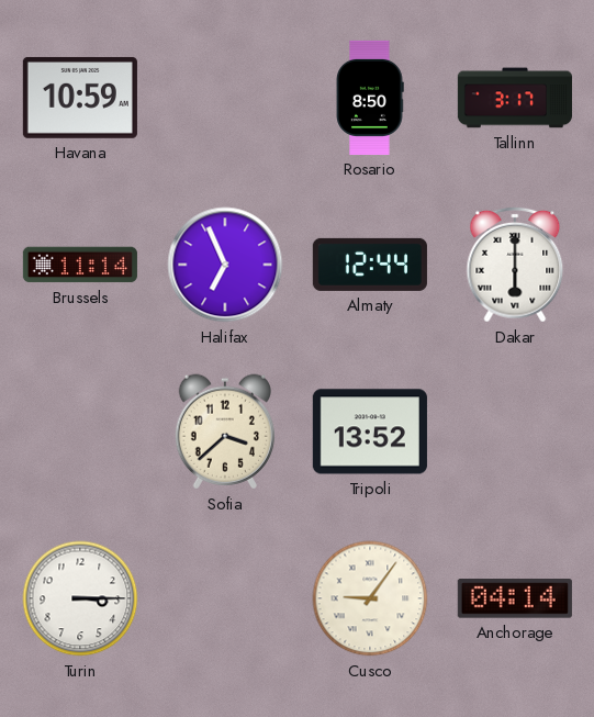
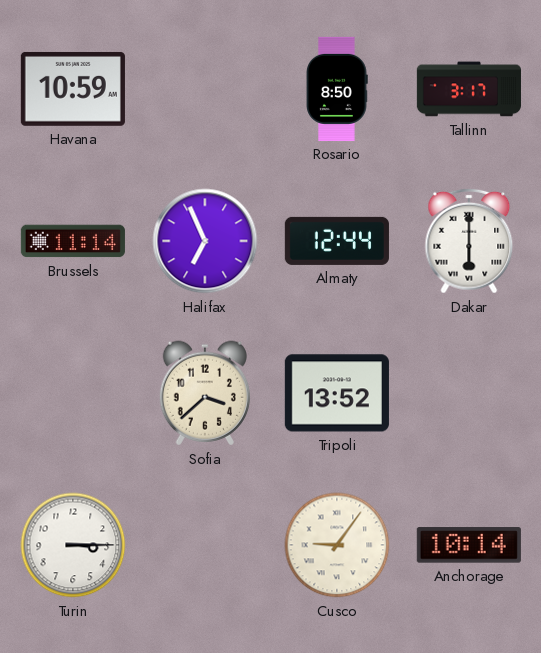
Anchorage: 04:14 -> 10:14 (469, 545)
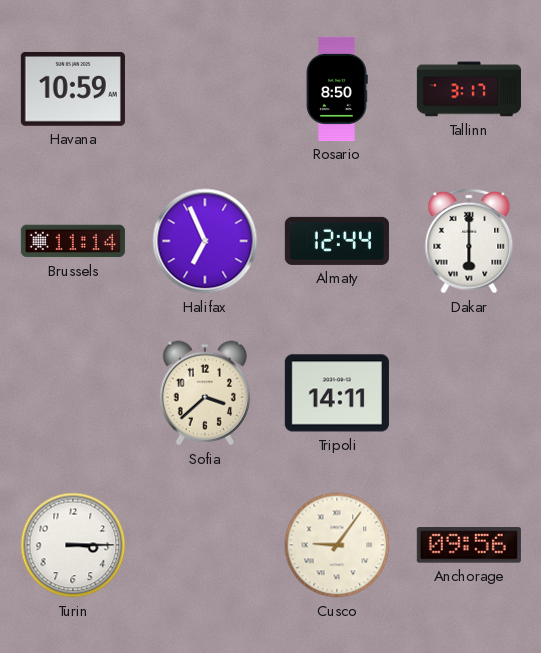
Tripoli: 13:52 -> 14:11 (337, 393)
Anchorage: 10:14 -> 09:56 (469, 545)
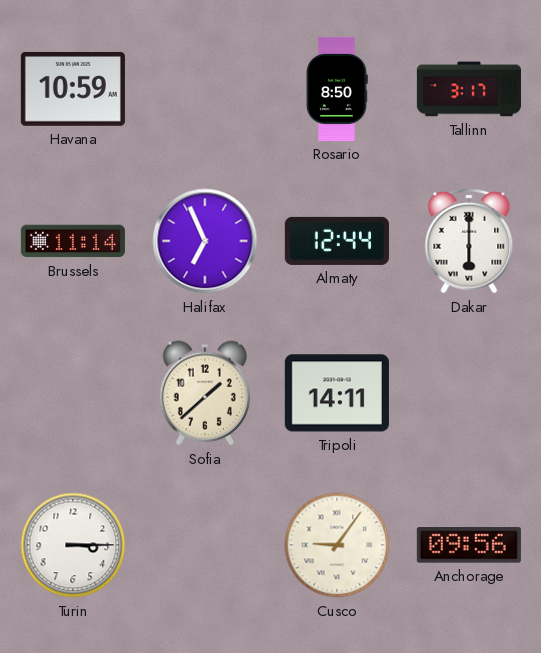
Sofia: 3:38 -> 1:38 (205, 393)
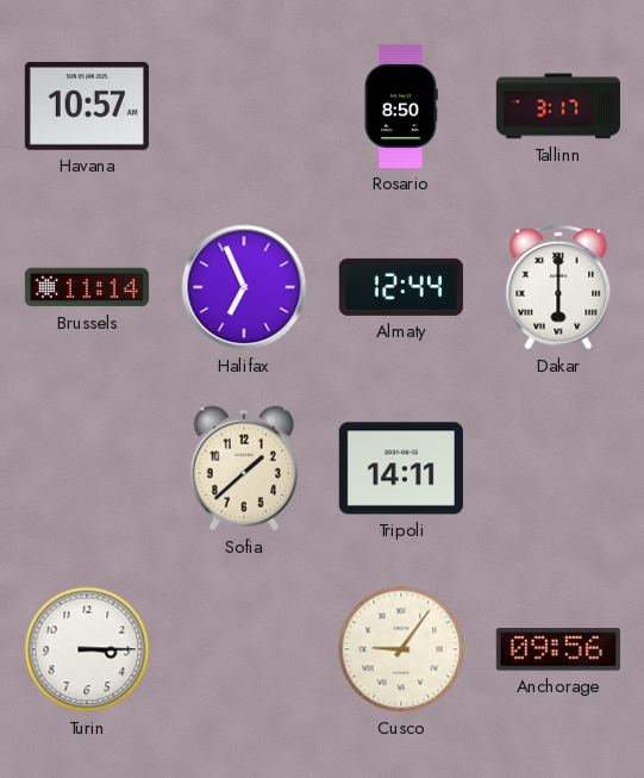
Havana: 10:59 -> 10:57 (87, 106)
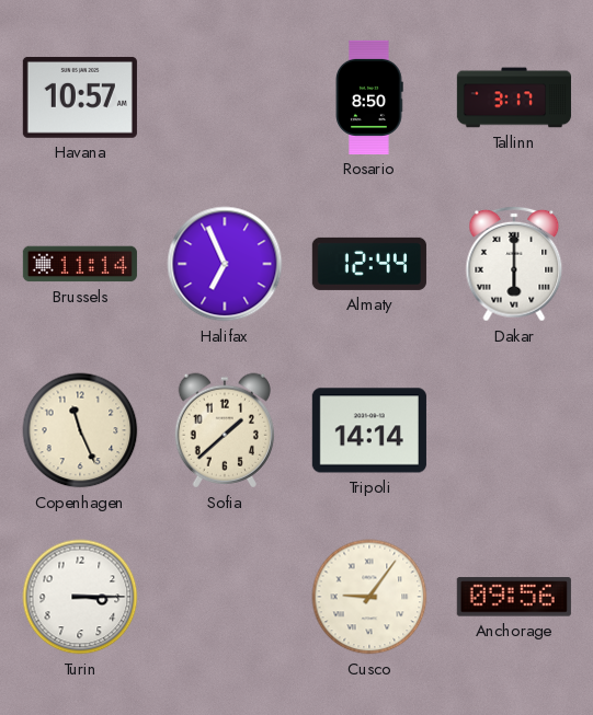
Copenhagen: none -> 11:26 (80, 430)
Tripoli: 14:11 -> 14:14 (369, 430)
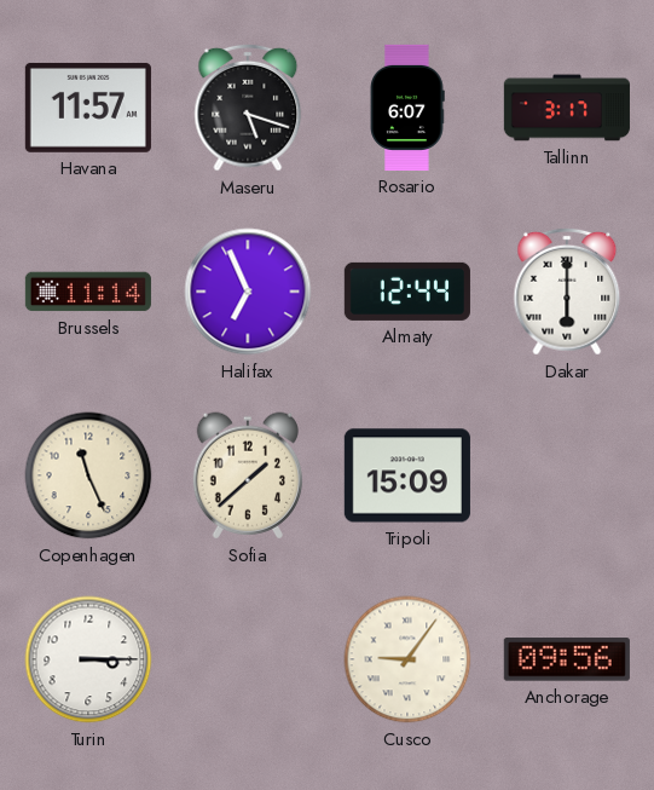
Havana: 10:57 -> 11:57 (88, 108)
Maseru: none -> 5:18 (248, 108)
Rosario: 8:50 -> 6:07 (407, 108)
Tripoli: 14:14 -> 15:09 (407, 475)
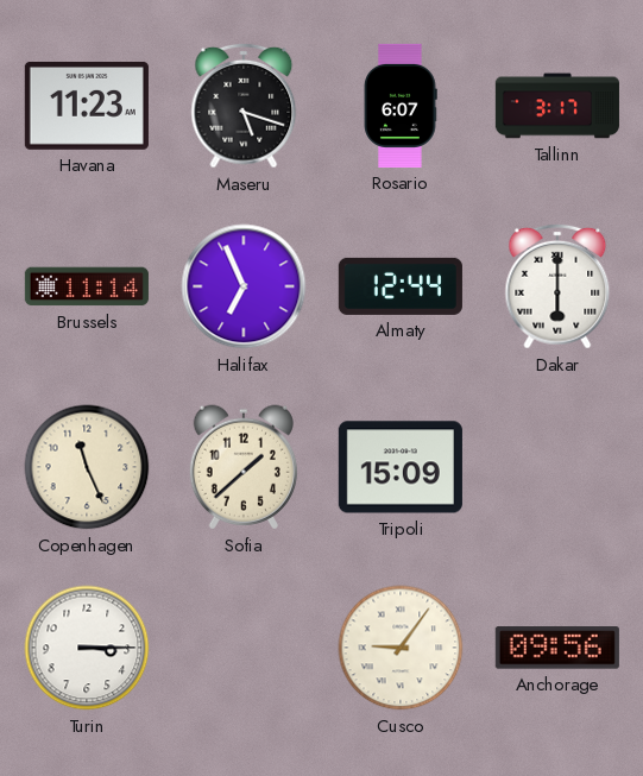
Havana: 11:57 -> 11:23 (87, 106)
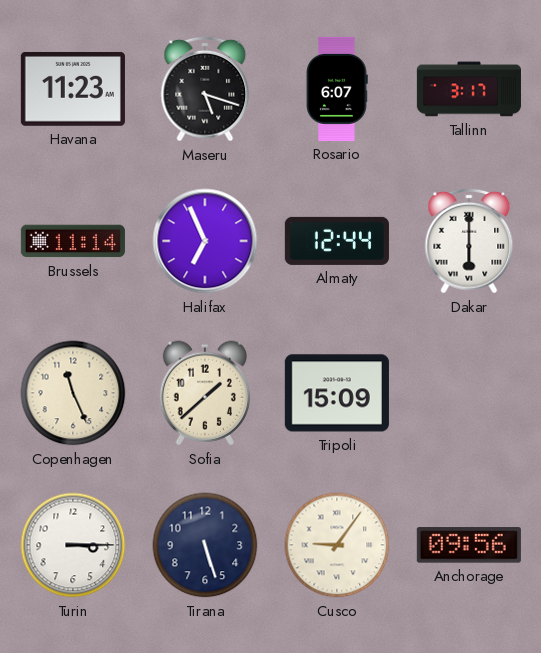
Tirana: none -> 5:27 (205, 545)
